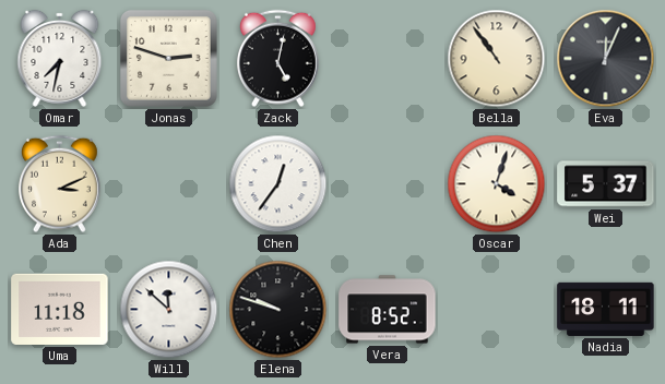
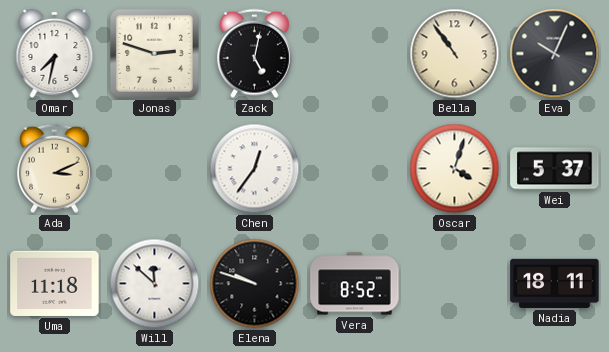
Eva: 12:04 -> 10:04 (555, 54)
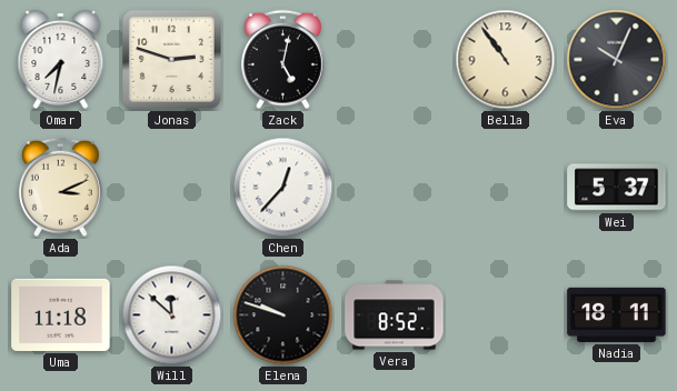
Chen: 12:36 -> 12:37 (283, 188)
Oscar: 4:03 -> none (455, 169)
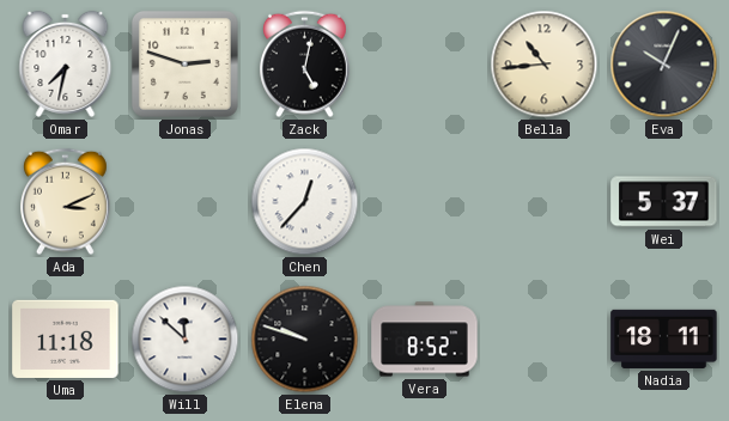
Bella: 10:54 -> 10:44 (545, 65)
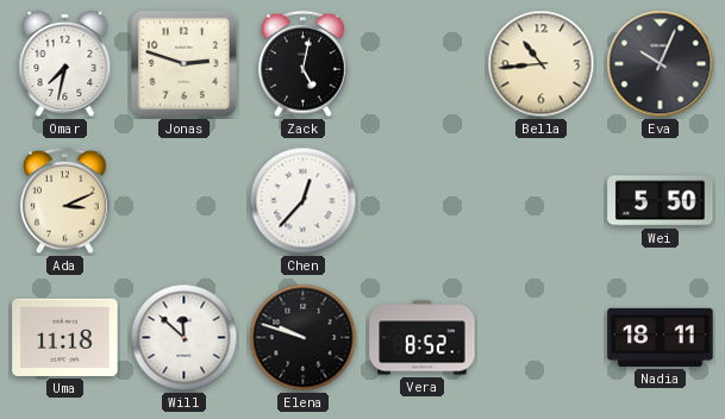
Wei: 5:37 -> 5:50 (661, 201)
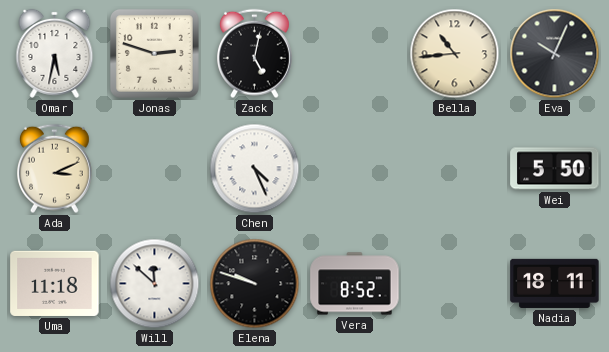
Omar: 7:32 -> 5:32 (55, 53)
Chen: 12:37 -> 4:26 (255, 169)
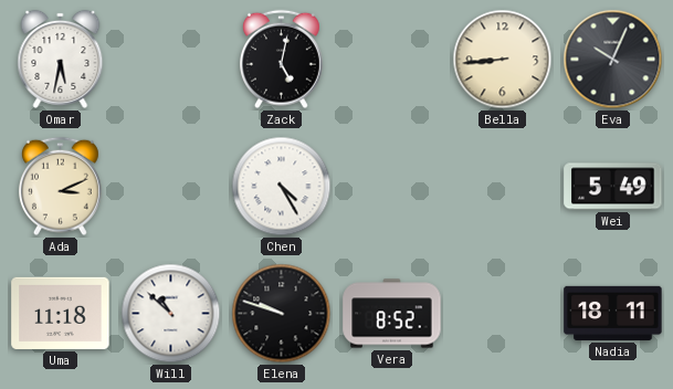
Jonas: 2:48 -> none (154, 53)
Bella: 10:44 -> 8:44 (503, 60)
Chen: 4:26 -> 4:25 (282, 187)
Wei: 5:50 -> 5:49 (613, 187)
Will: 11:52 -> 10:52 (171, 314)
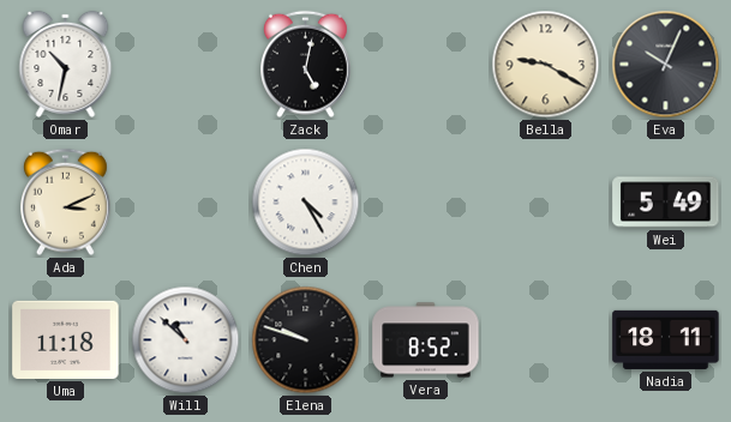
Omar: 5:32 -> 10:32 (66, 64)
Bella: 8:44 -> 9:20 (546, 65)
